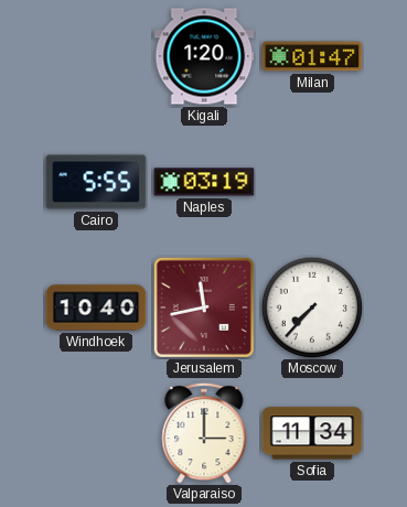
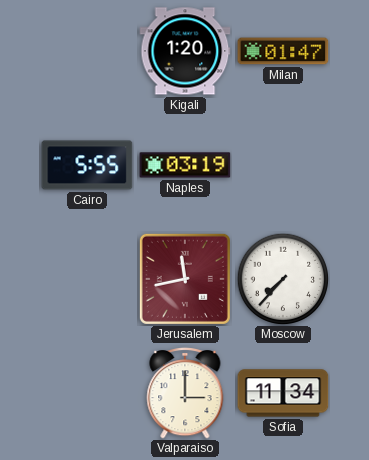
Windhoek: 10:40 -> none (96, 308)
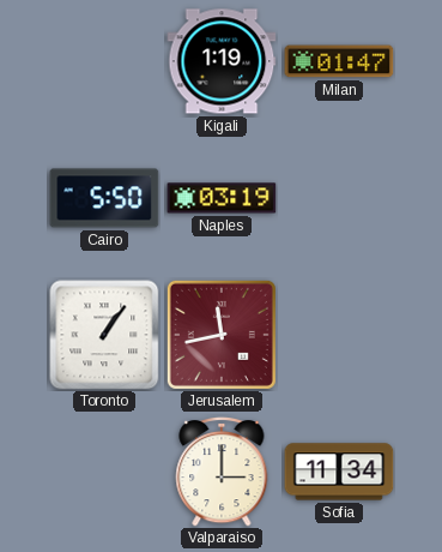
Kigali: 1:20 -> 1:19 (222, 61)
Cairo: 5:55 -> 5:50 (104, 198)
Toronto: none -> 1:06 (104, 335)
Moscow: 7:37 -> none (283, 279)
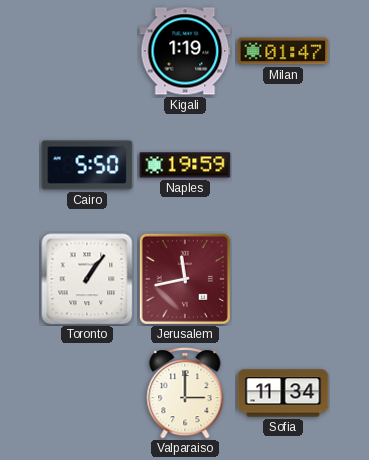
Naples: 03:19 -> 19:59 (185, 165)
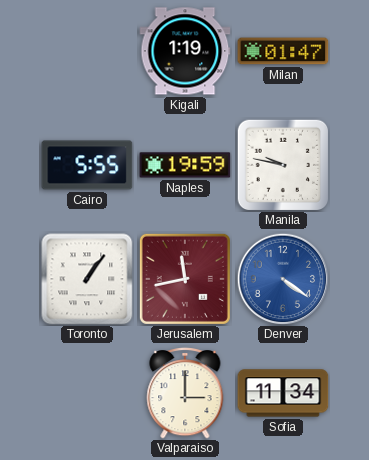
Cairo: 5:50 -> 5:55 (87, 165)
Manila: none -> 9:47 (283, 165)
Denver: none -> 4:21 (283, 279)
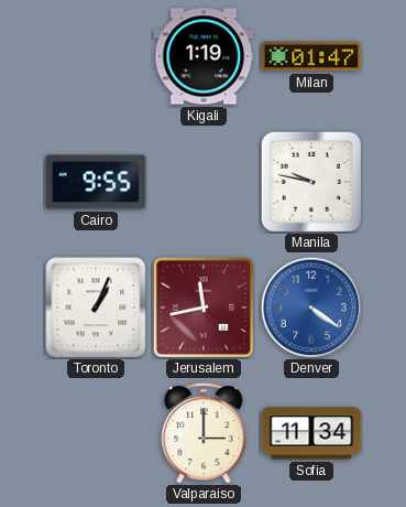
Cairo: 5:55 -> 9:55 (96, 182)
Naples: 19:59 -> none (185, 165)
Toronto: 1:06 -> 1:04 (96, 308)
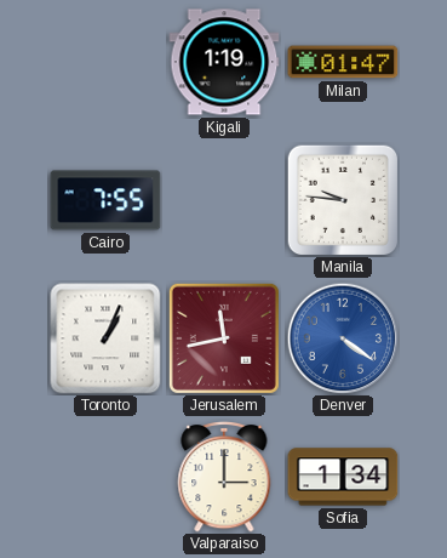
Cairo: 9:55 -> 7:55 (105, 200)
Manila: 9:47 -> 9:46 (343, 200)
Sofia: 11:34 -> 1:34 (343, 477)
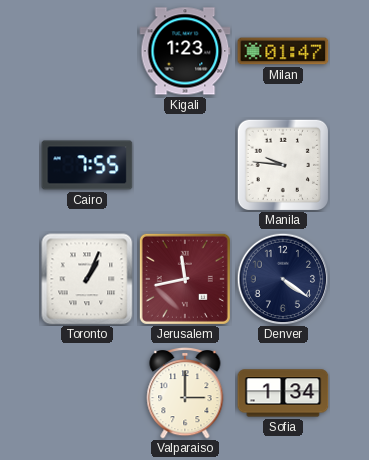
Kigali: 1:19 -> 1:23 (185, 51)
Denver dial: blue -> navy (283, 279)
